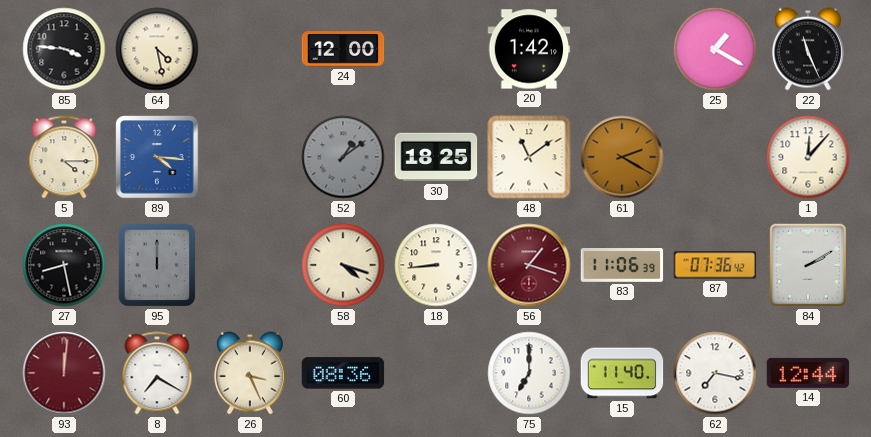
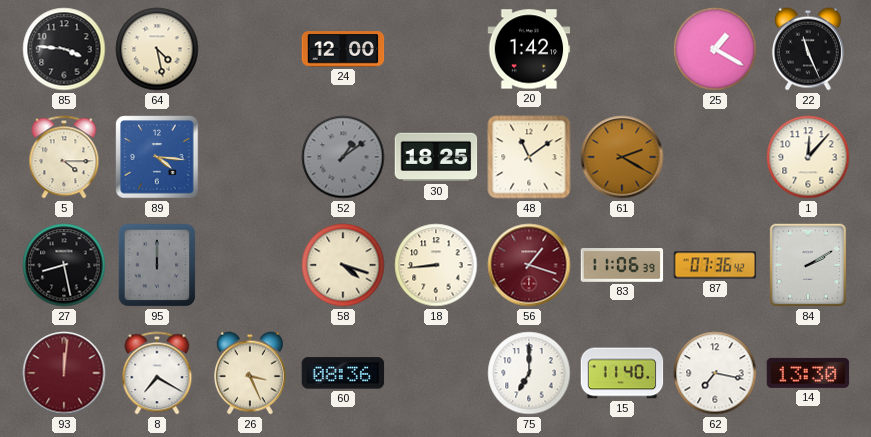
14: 12:44 -> 13:30 (808, 373)
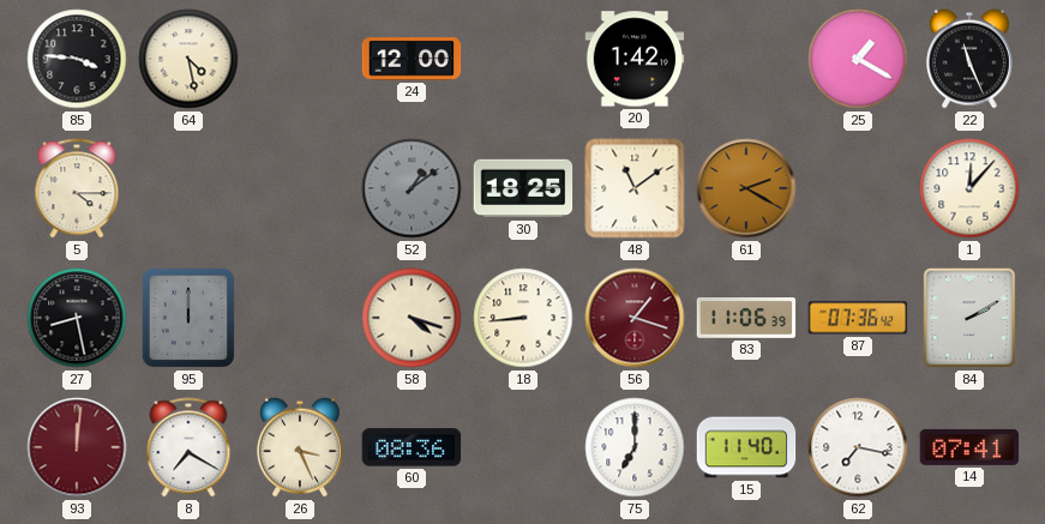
89: 4:16 -> none (157, 157)
14: 13:30 -> 07:41 (969, 447)
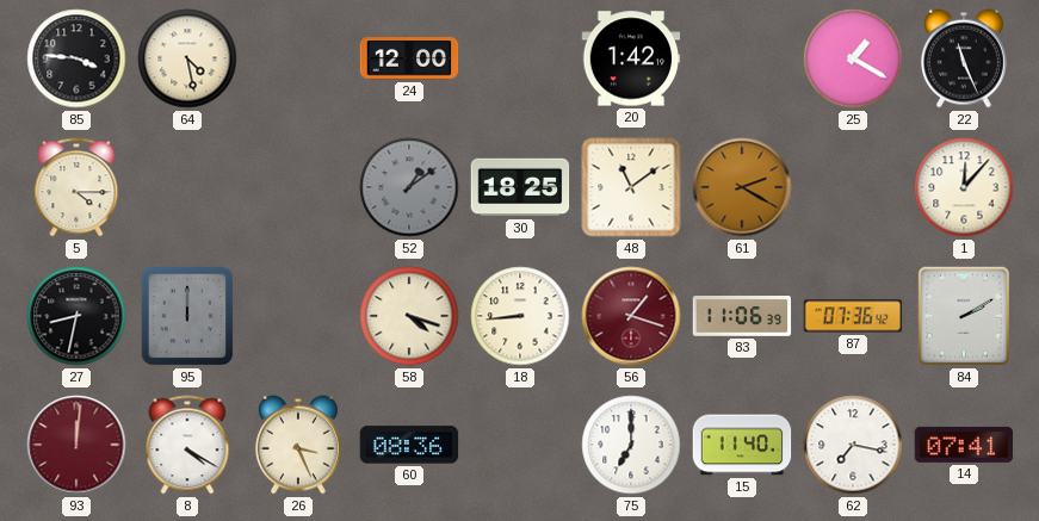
27: 8:28 -> 8:32 (76, 316)
8: 7:20 -> 4:20 (187, 445)
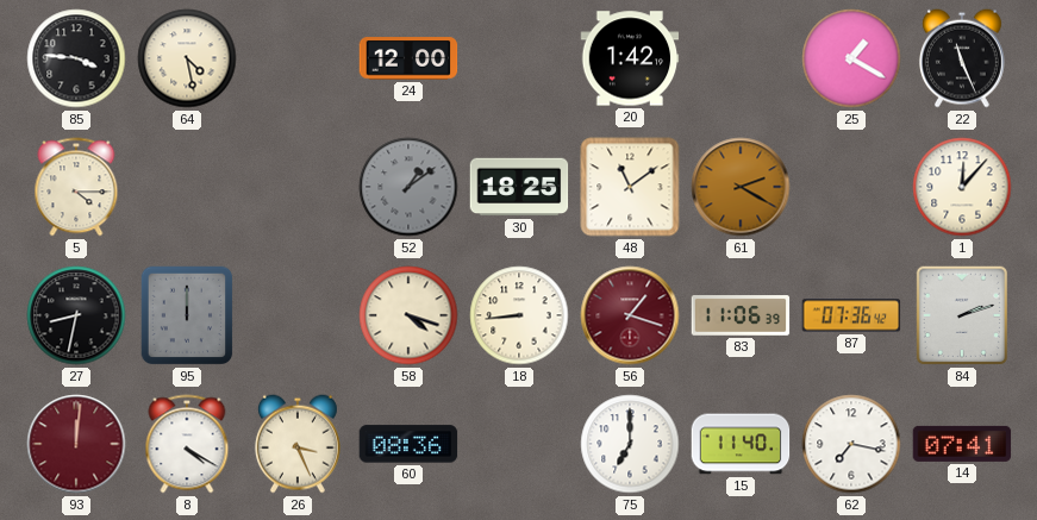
84: 2:10 -> 2:12 (962, 315)
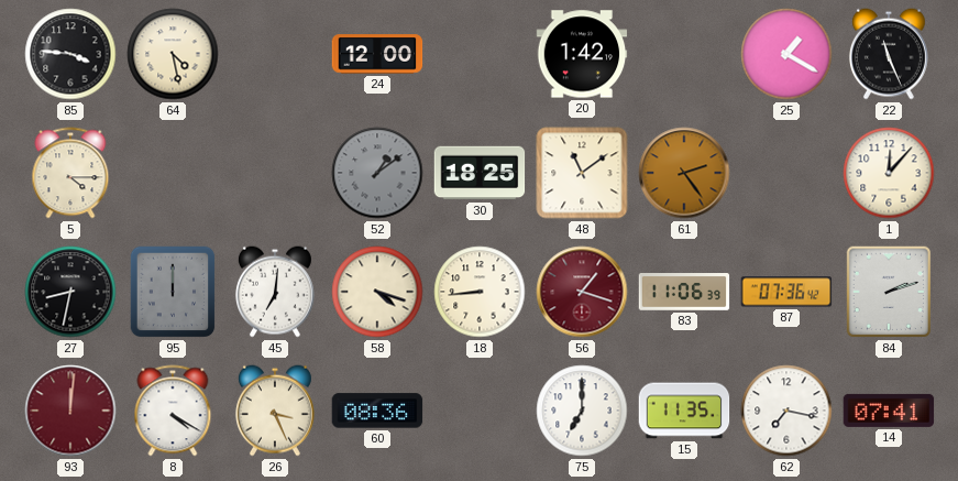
61: 2:20 -> 2:24 (684, 173)
45: none -> 7:01 (275, 292)
15: 11:40 -> 11:35 (684, 411)
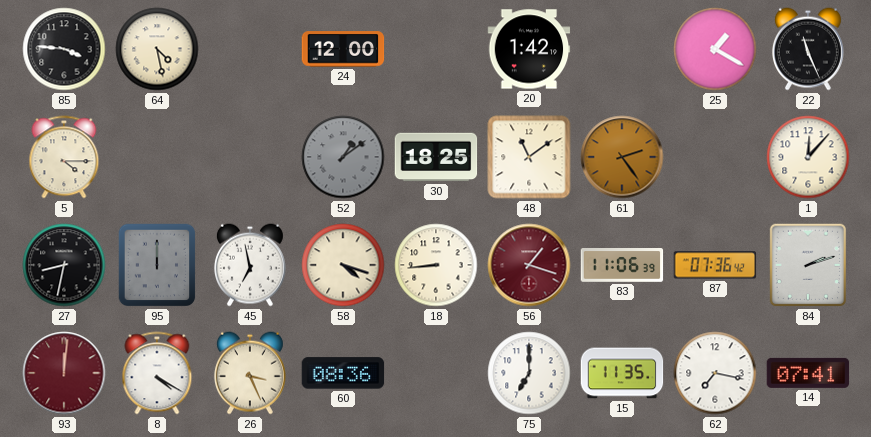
45: 7:01 -> 6:58 (250, 265)
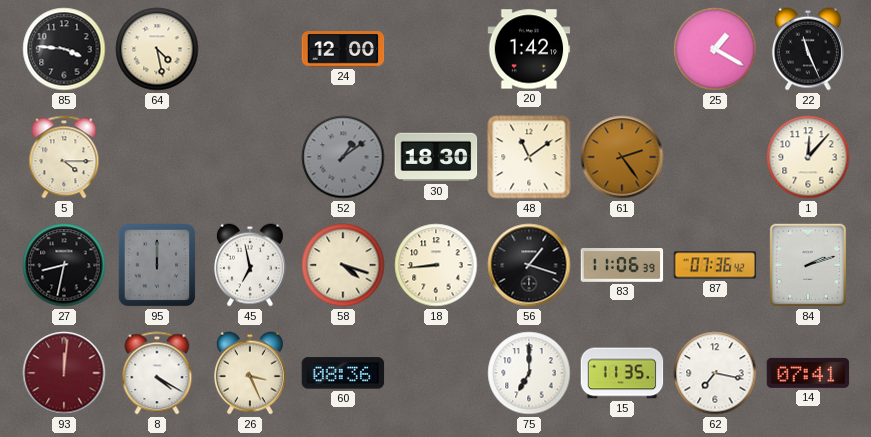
30: 18:25 -> 18:30 (436, 157)
56 dial: burgundy -> black (529, 265)
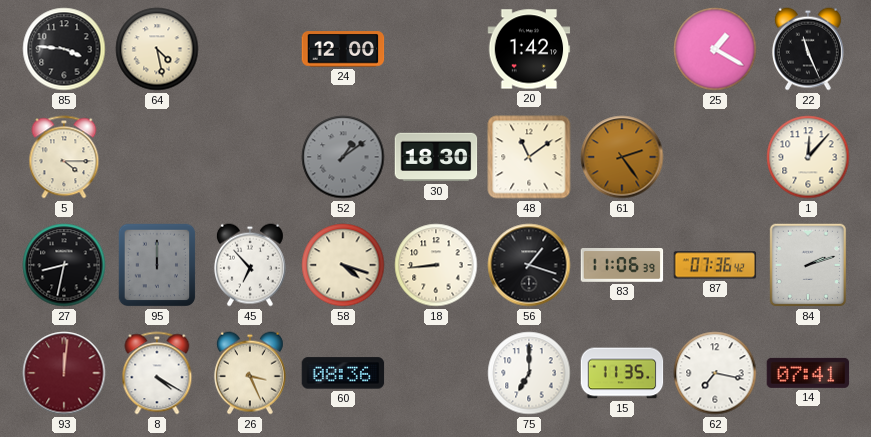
45: 6:58 -> 6:53 (250, 265)
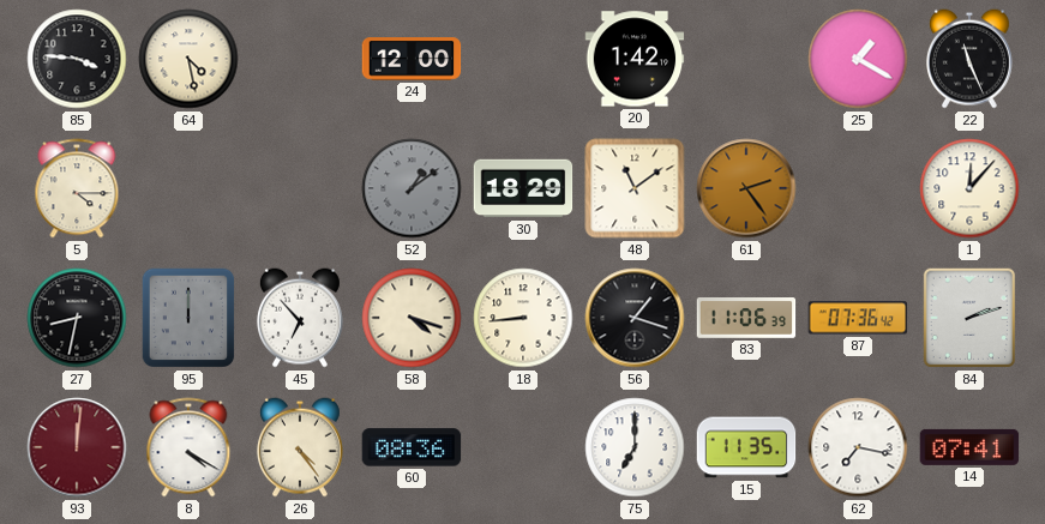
30: 18:30 -> 18:29 (523, 188)
26: 3:26 -> 4:24 (300, 447)
